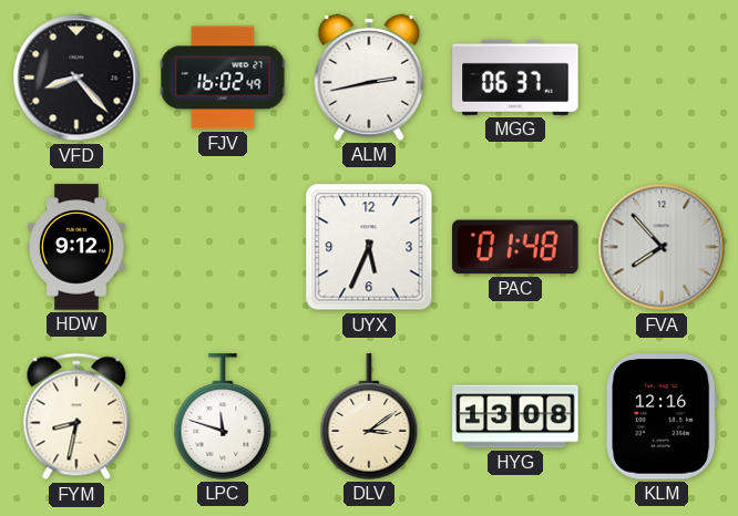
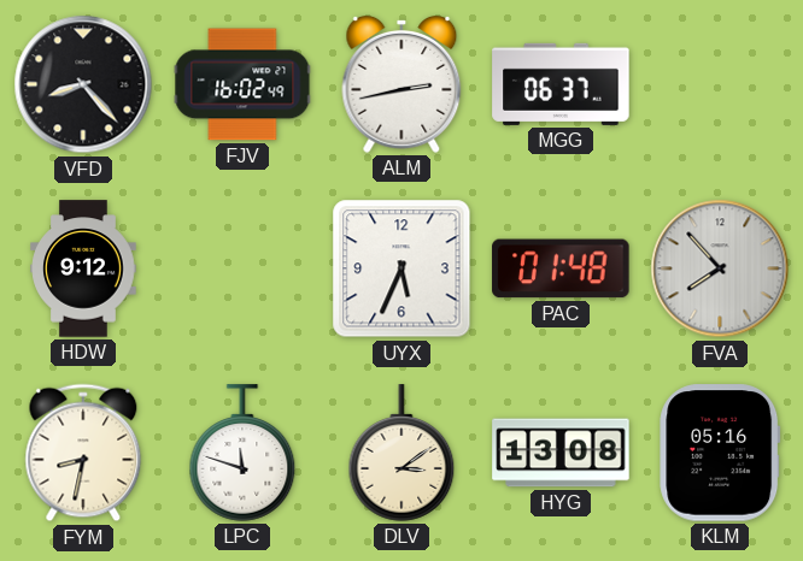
KLM: 12:16 -> 05:16 (720, 453)
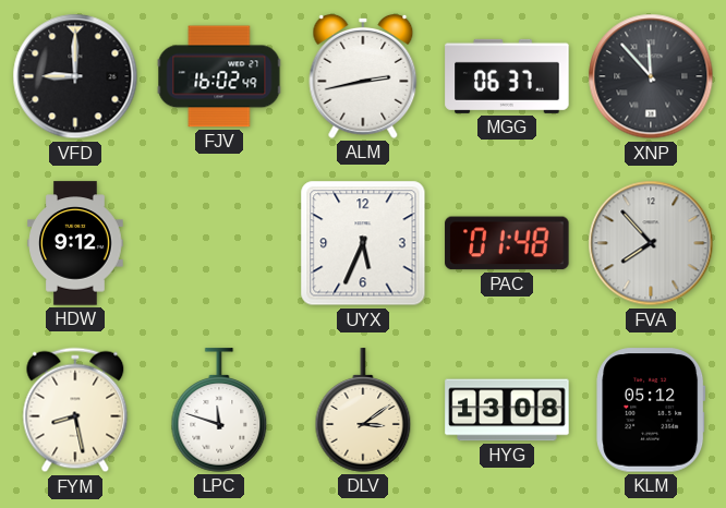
VFD: 8:23 -> 9:00 (75, 76)
XNP: none -> 11:53 (651, 76)
FYM: 8:32 -> 8:28 (75, 410)
KLM: 05:16 -> 05:12 (651, 410)
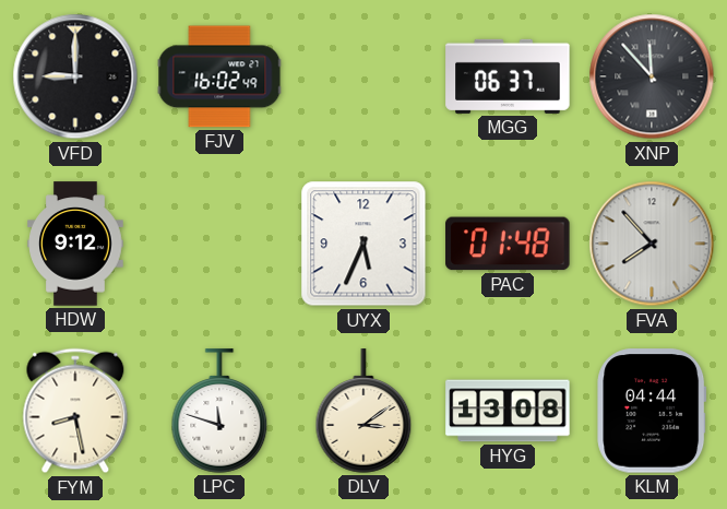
ALM: 2:43 -> none (363, 76)
KLM: 05:12 -> 04:44 (652, 411)
